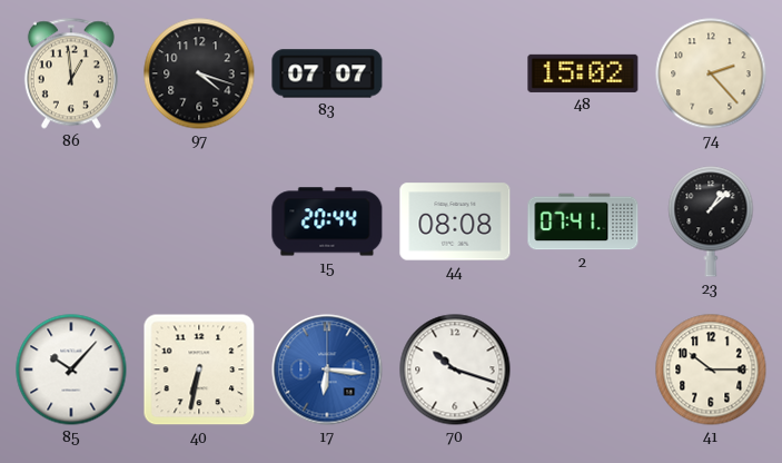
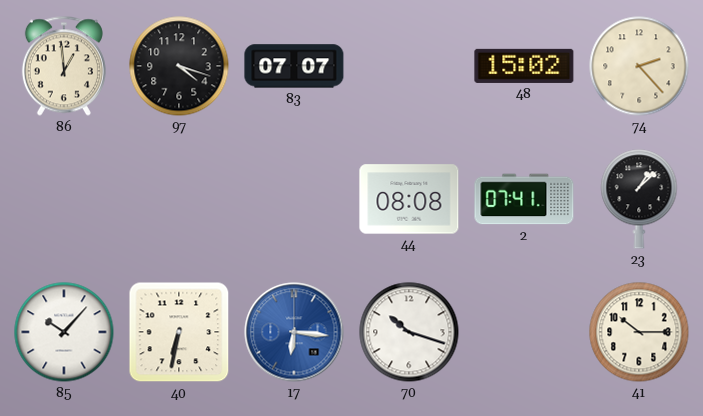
15: 20:44 -> none (327, 221)
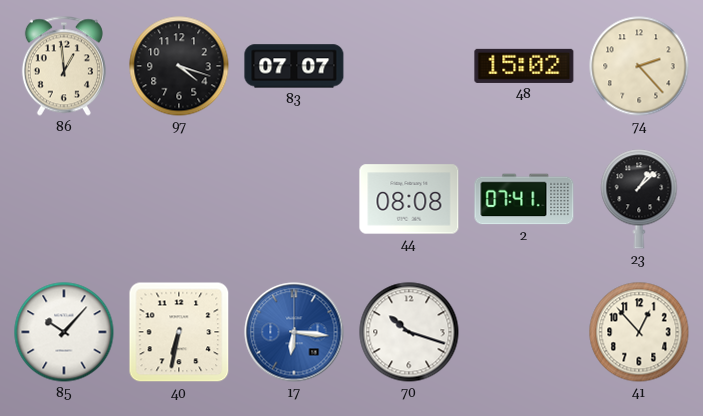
41: 10:15 -> 12:53 (639, 332)
